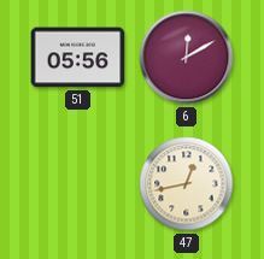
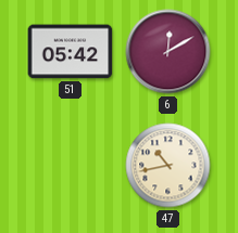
51: 05:56 -> 05:42 (71, 52)
47: 12:43 -> 10:43 (168, 166)
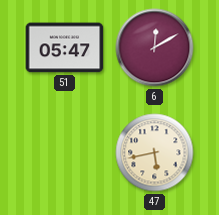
51: 05:42 -> 05:47 (65, 48)
47: 10:43 -> 5:43 (155, 153)
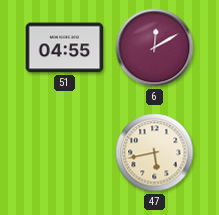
51: 05:47 -> 04:55 (65, 48)
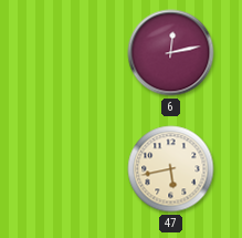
51: 04:55 -> none (65, 48)
6: 12:10 -> 12:13 (171, 53)
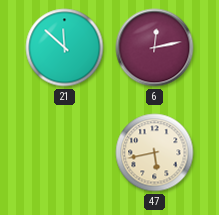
21: none -> 11:52 (65, 48)
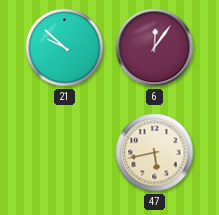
21: 11:52 -> 9:52 (65, 48)
6: 12:13 -> 12:06 (155, 48)
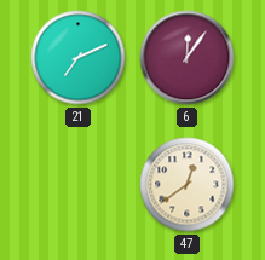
21: 9:52 -> 7:11 (79, 58)
47: 5:43 -> 12:39 (188, 185)
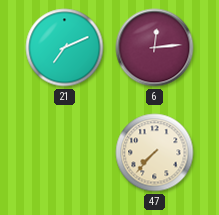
6: 12:06 -> 12:14 (155, 48)
47: 12:39 -> 7:37 (155, 153)
